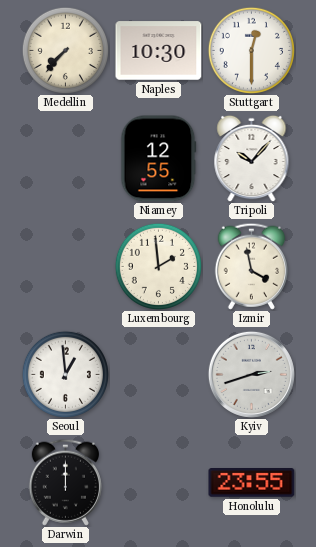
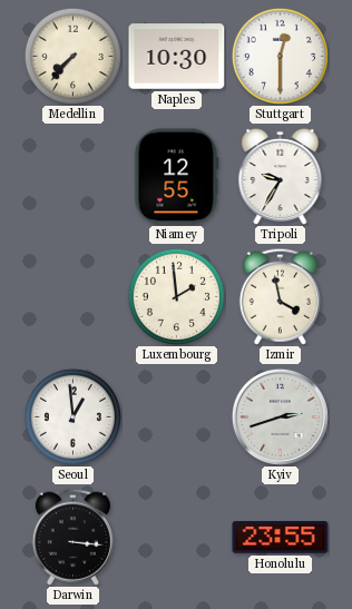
Tripoli: 10:07 -> 9:35 (281, 176)
Darwin: 12:00 -> 3:16 (72, 537)
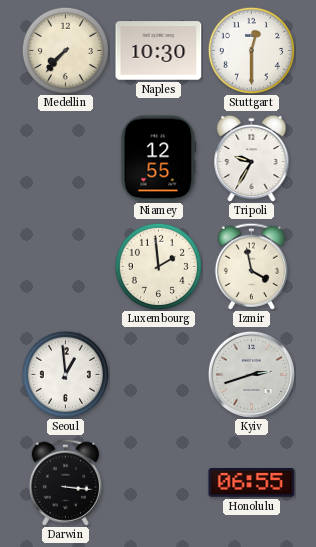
Honolulu: 23:55 -> 06:55 (252, 483)
